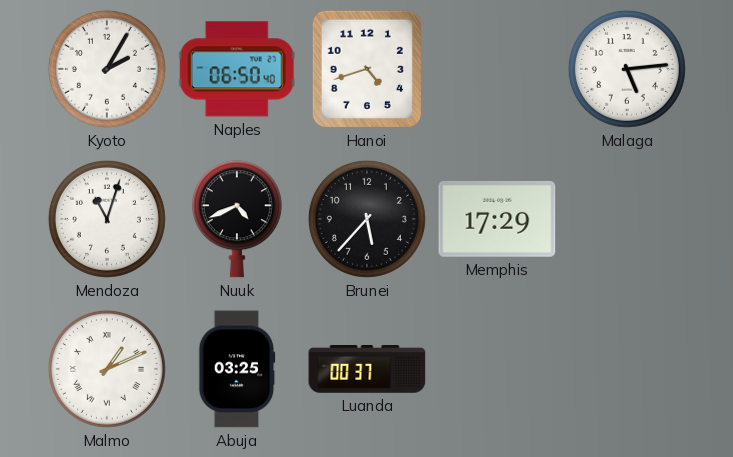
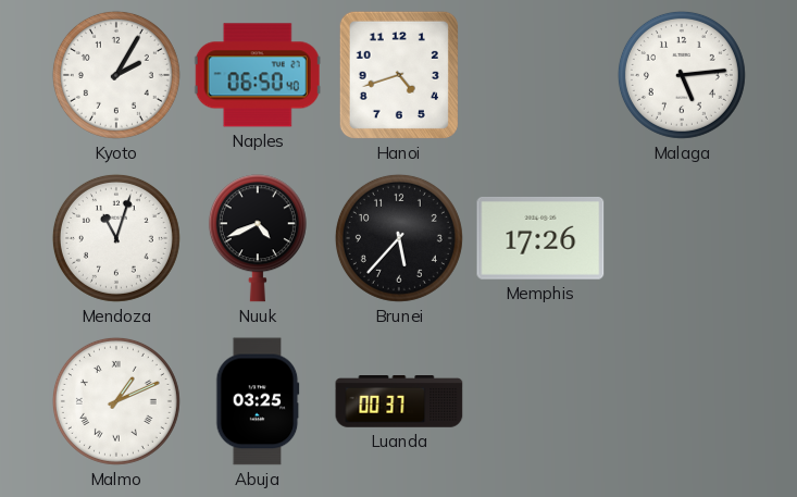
Memphis: 17:29 -> 17:26 (540, 238)
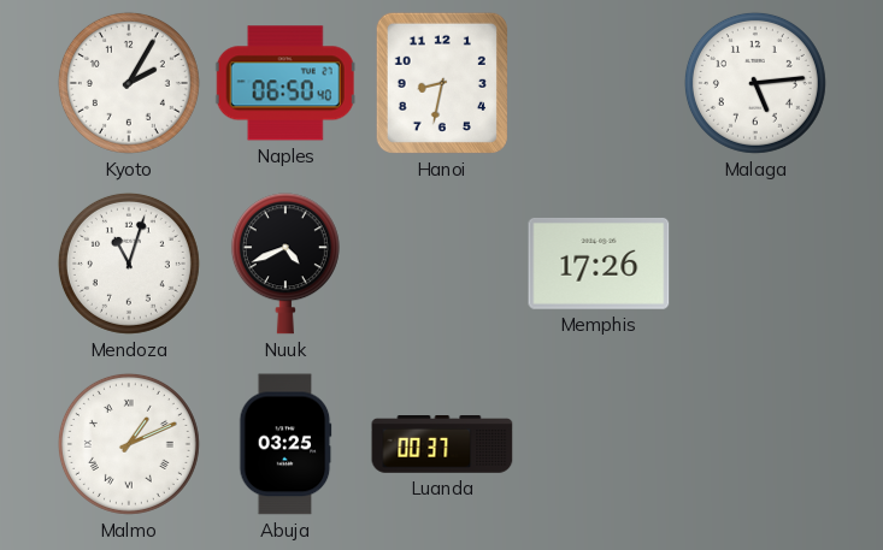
Hanoi: 4:42 -> 8:32 (442, 83)
Brunei: 5:37 -> none (399, 238)
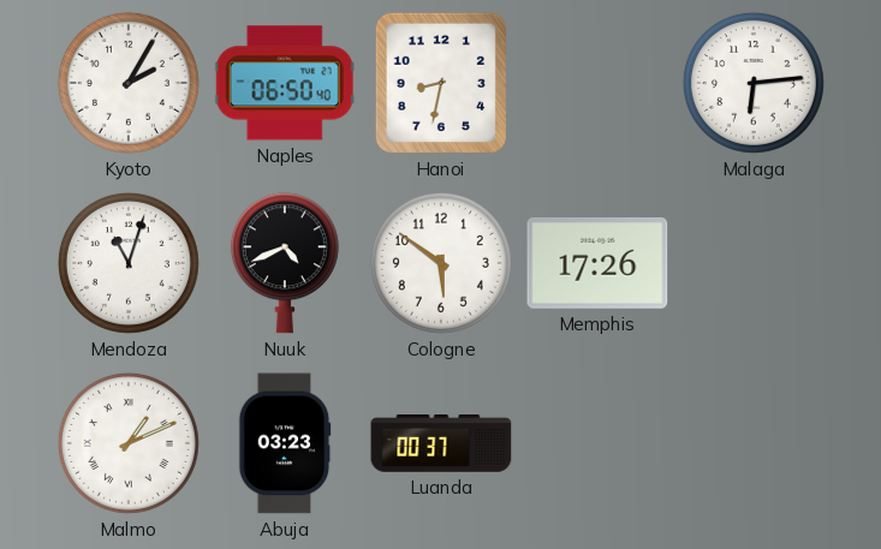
Malaga: 5:14 -> 6:14 (754, 83)
Cologne: none -> 5:51 (441, 263)
Abuja: 03:25 -> 03:23 (285, 443)
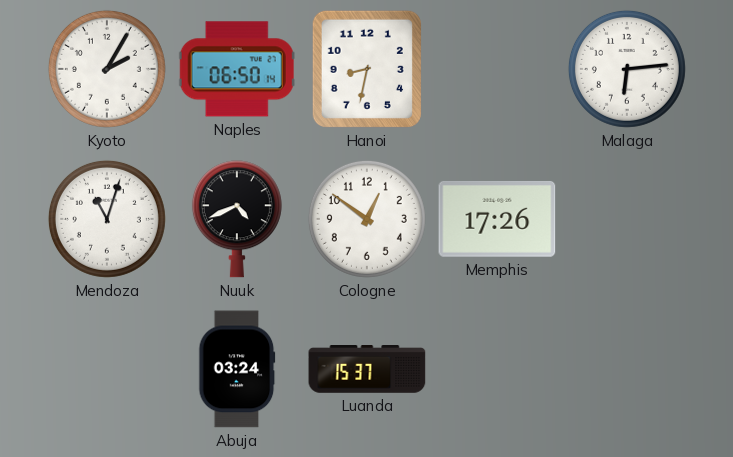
Naples: 06:50:40 -> 06:50:14 (237, 69)
Cologne: 5:51 -> 12:51 (367, 219)
Malmo: 1:11 -> none (129, 443)
Abuja: 03:23 -> 03:24 (237, 369)
Luanda: 00:37 -> 15:37 (367, 370)
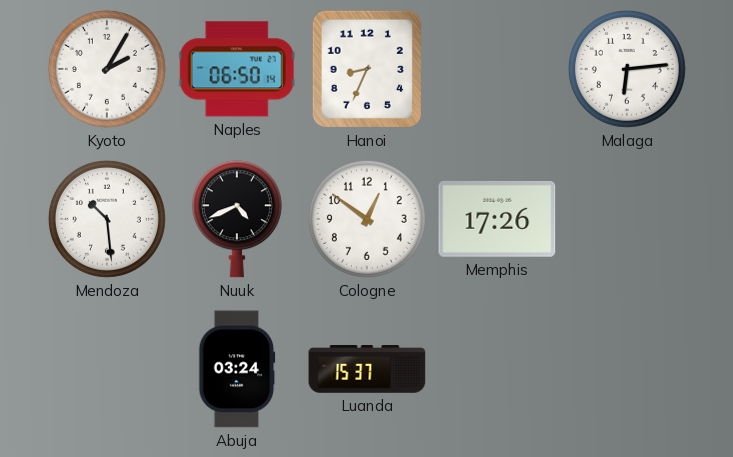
Hanoi: 8:32 -> 8:34 (367, 69)
Mendoza: 11:03 -> 10:29 (107, 219)
